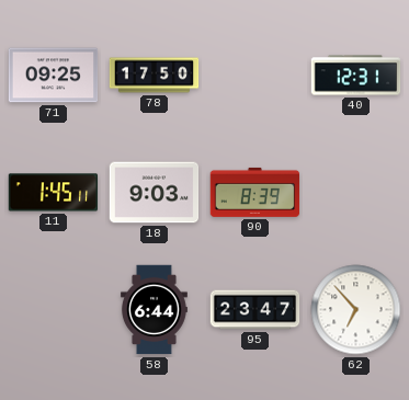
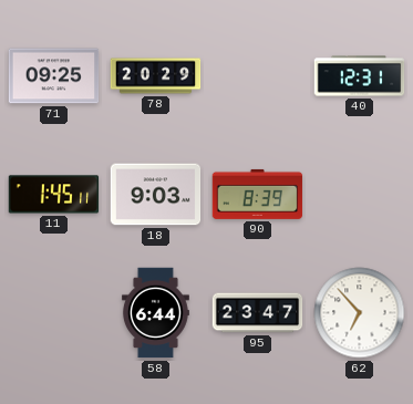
78: 17:50 -> 20:29 (156, 76)
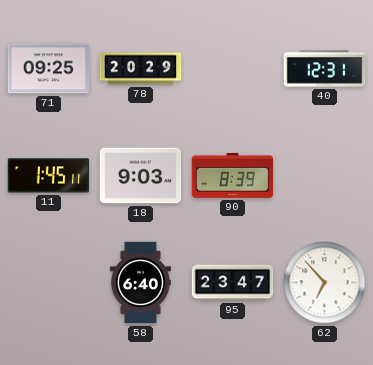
58: 6:44 -> 6:40 (140, 283)
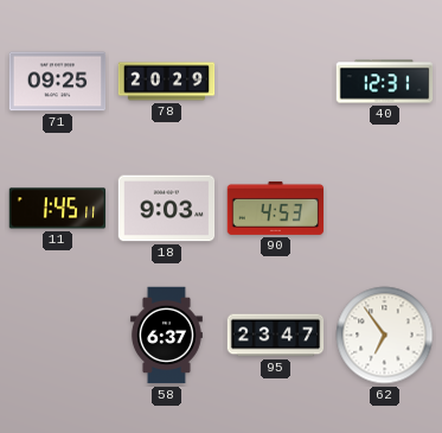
90: 8:39 -> 4:53 (276, 208)
58: 6:40 -> 6:37 (166, 336)
62: 6:53 -> 6:54 (385, 336)
